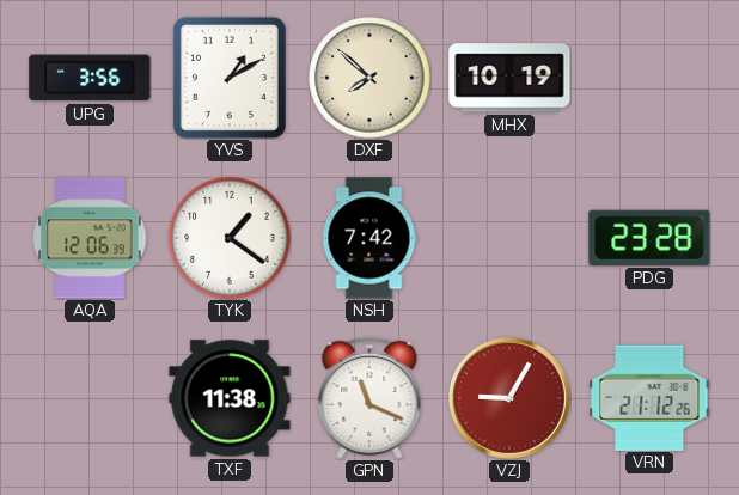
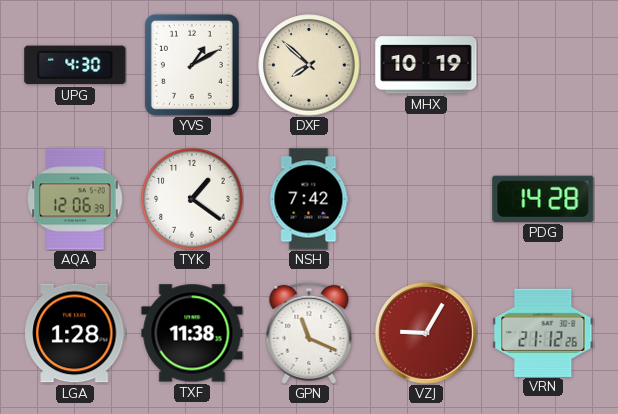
UPG: 3:56 -> 4:30 (75, 65)
PDG: 23:28 -> 14:28 (543, 199)
LGA: none -> 1:28 (75, 333)
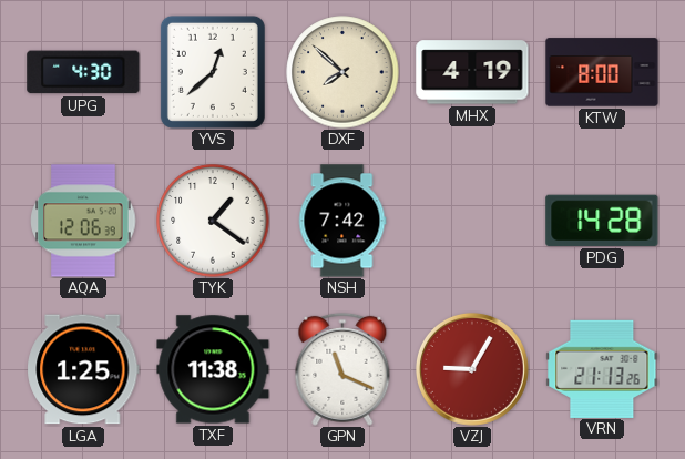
YVS: 1:10 -> 12:38 (213, 72)
MHX: 10:19 -> 4:19 (472, 72)
KTW: none -> 8:00 (602, 72)
LGA: 1:28 -> 1:25 (83, 369)
VRN: 21:12 -> 21:13 (602, 368)
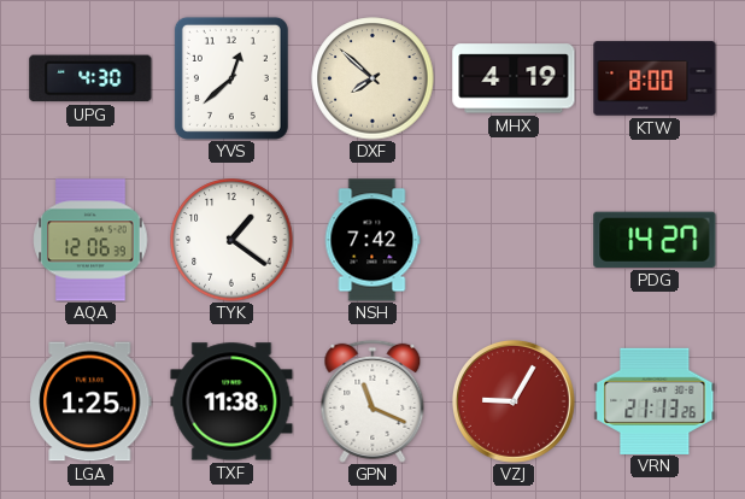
PDG: 14:28 -> 14:27 (655, 240)
